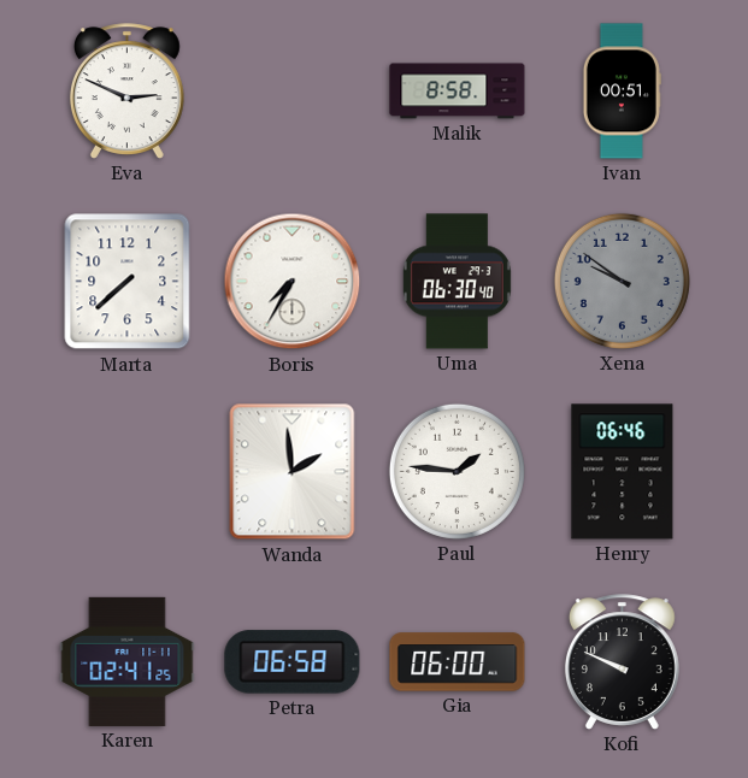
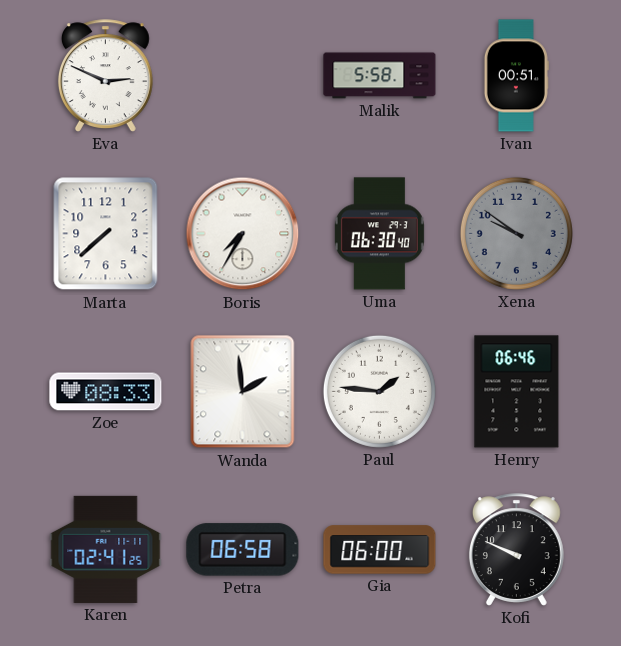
Malik: 8:58 -> 5:58 (380, 76)
Zoe: none -> 08:33 (106, 392)
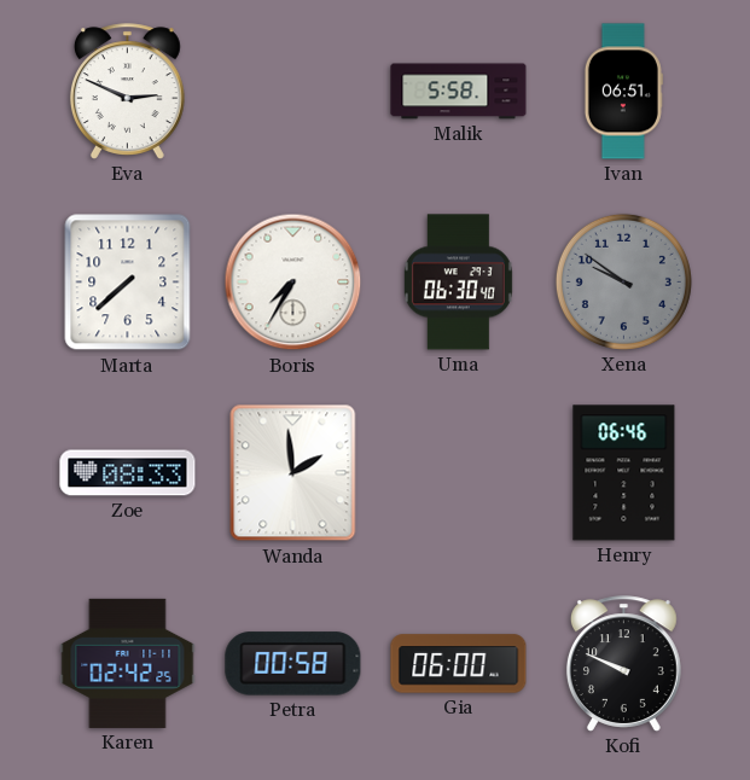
Ivan: 00:51 -> 06:51 (623, 92)
Paul: 1:46 -> none (379, 391)
Karen: 02:41 -> 02:42 (128, 663)
Petra: 06:58 -> 00:58 (293, 664)
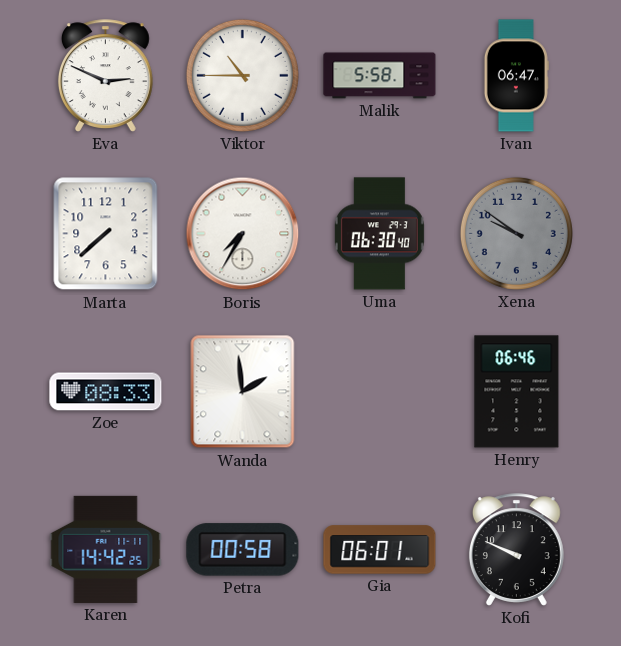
Viktor: none -> 10:45 (242, 75)
Ivan: 06:51 -> 06:47 (516, 76)
Karen: 02:42 -> 14:42 (106, 549)
Gia: 06:00 -> 06:01 (380, 550)
